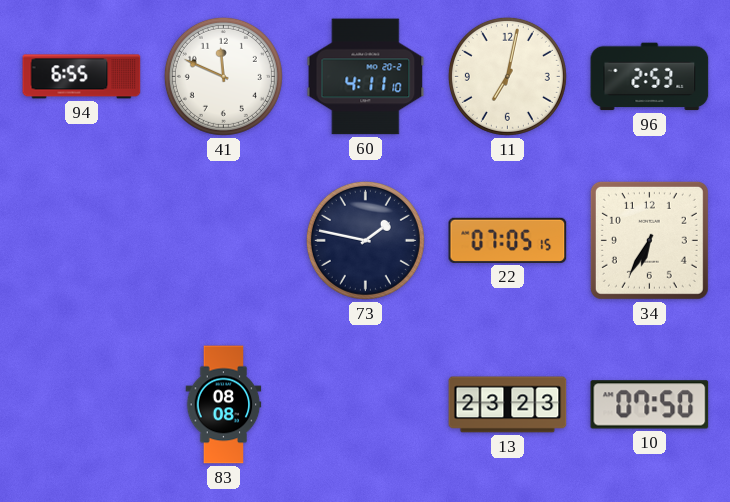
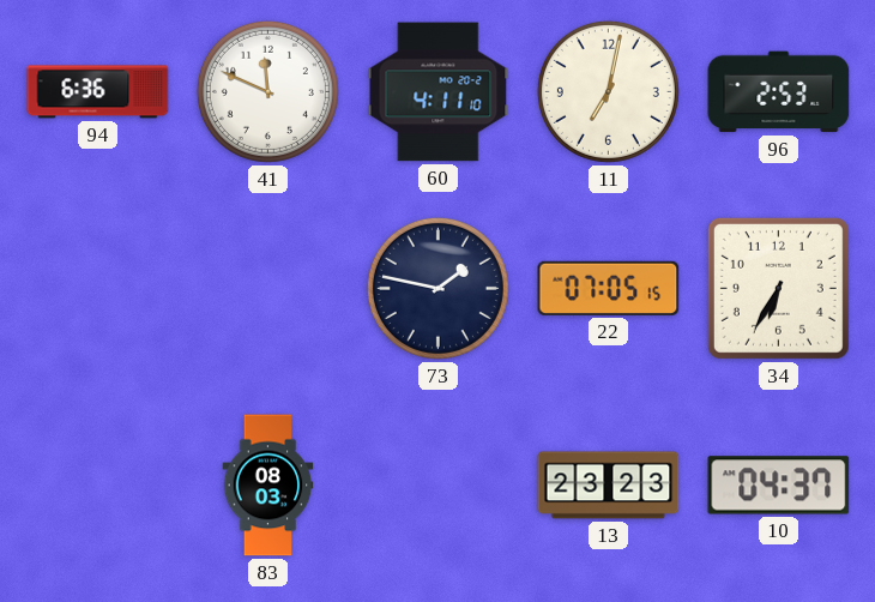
94: 6:55 -> 6:36 (98, 92)
83: 08:08 -> 08:03 (268, 486)
10: 07:50 -> 04:37 (779, 486)
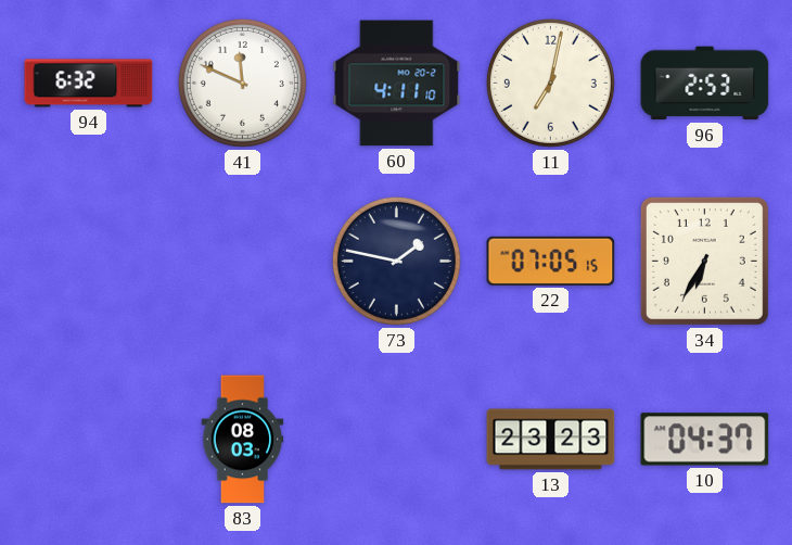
94: 6:36 -> 6:32 (89, 84)
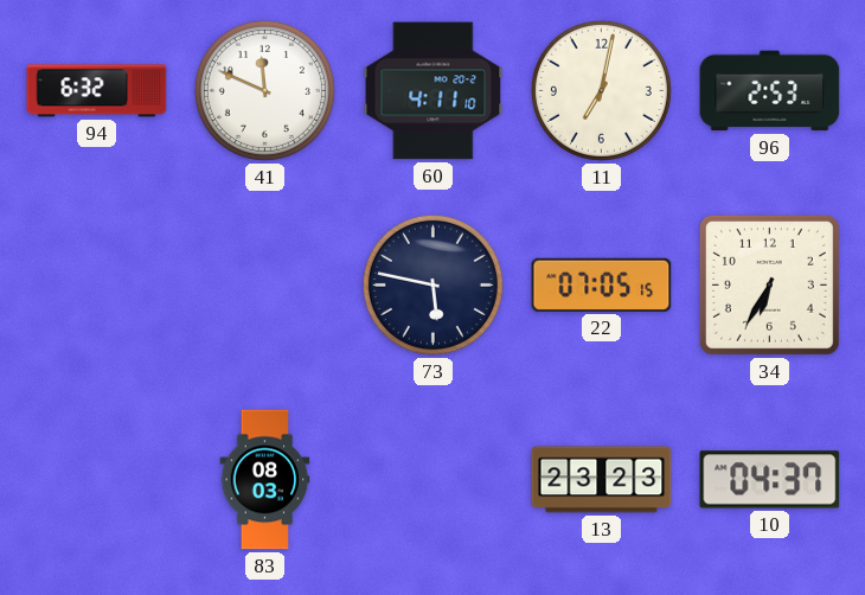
73: 1:47 -> 5:47 (432, 284)
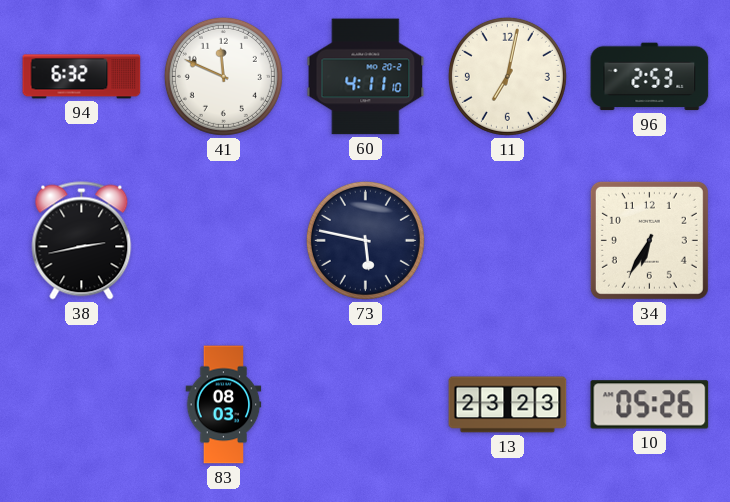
38: none -> 2:43 (82, 241)
22: 07:05 -> none (602, 284)
10: 04:37 -> 05:26 (650, 405)
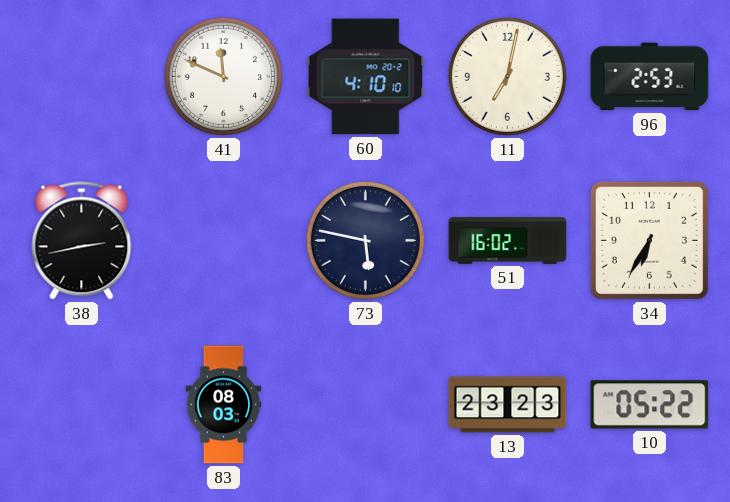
94: 6:32 -> none (82, 77)
60: 4:11 -> 4:10 (366, 77)
51: none -> 16:02 (508, 241)
10: 05:26 -> 05:22 (650, 405)
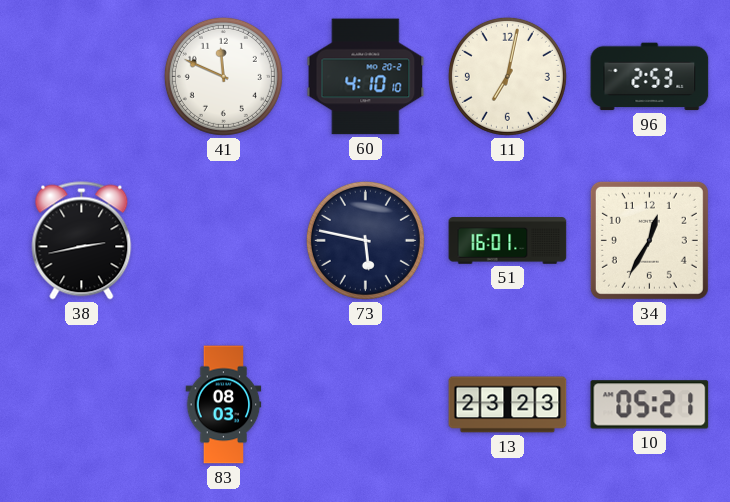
51: 16:02 -> 16:01 (508, 241)
34: 6:35 -> 12:35 (649, 240)
10: 05:22 -> 05:21 (650, 405)
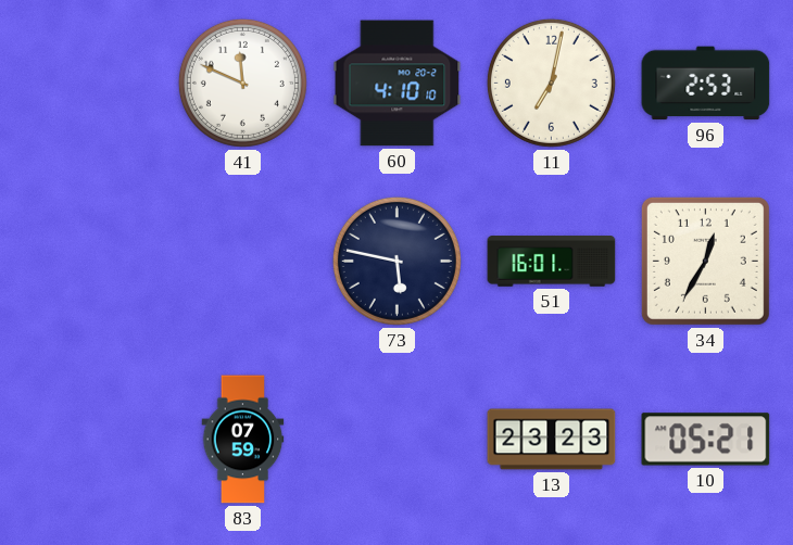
38: 2:43 -> none (82, 241)
83: 08:03 -> 07:59 (243, 440)
